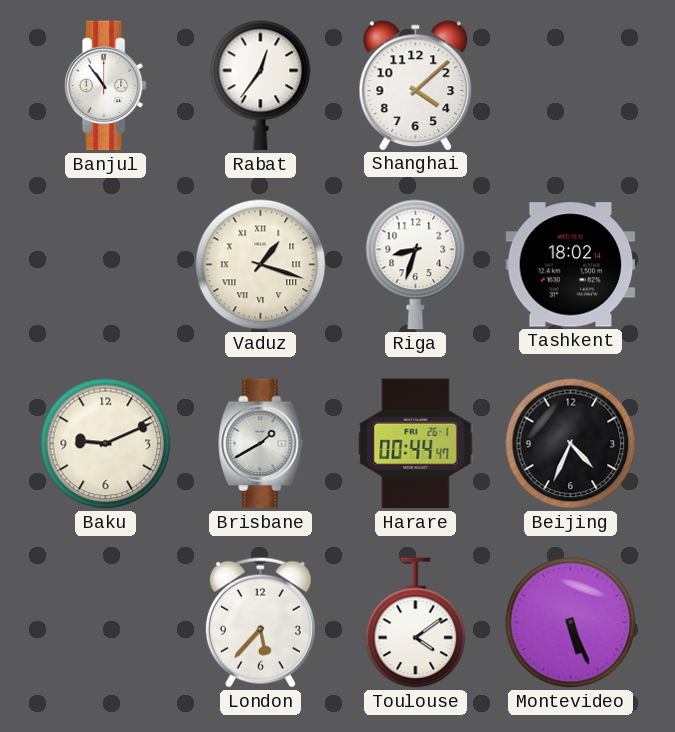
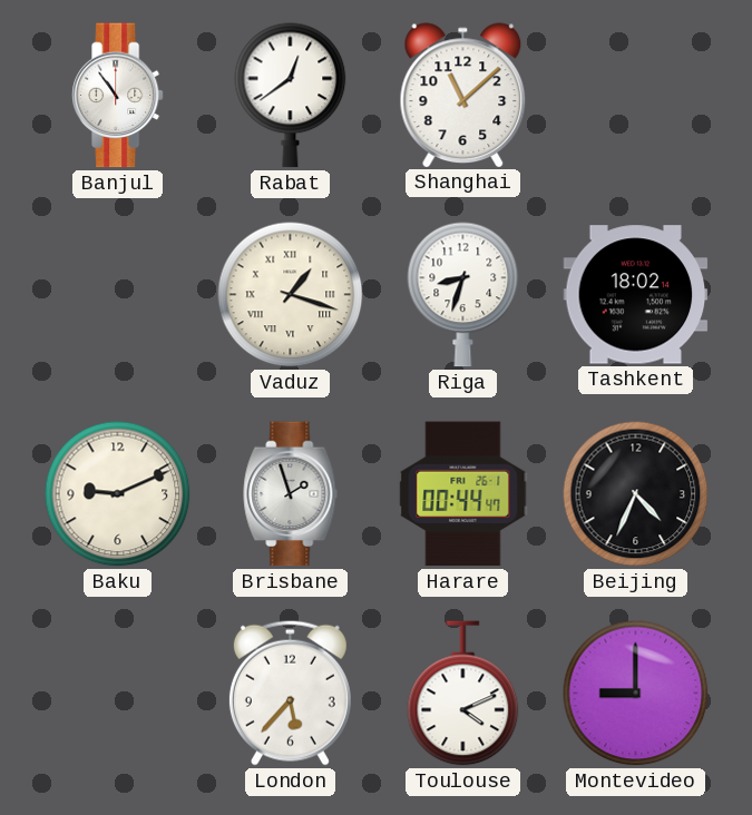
Rabat: 12:36 -> 12:39 (291, 96)
Shanghai: 4:08 -> 11:08 (463, 95)
Brisbane: 1:40 -> 1:57 (291, 494)
Toulouse: 4:09 -> 4:11 (463, 694)
Montevideo: 5:26 -> 9:00 (636, 694)
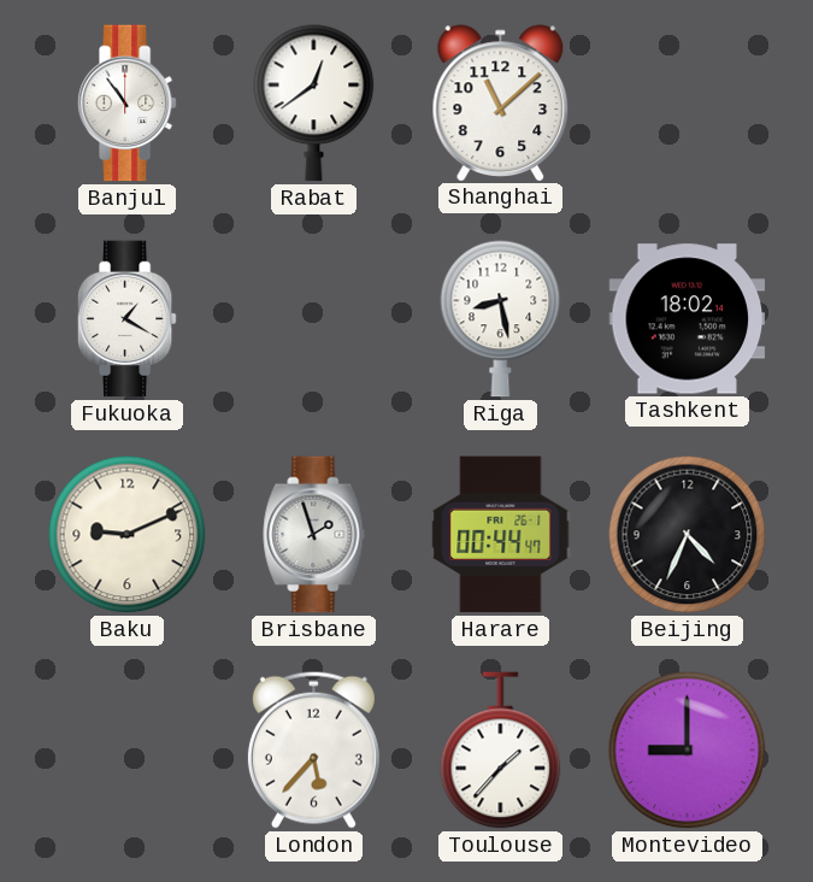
Fukuoka: none -> 1:20 (126, 319)
Vaduz: 1:18 -> none (291, 295)
Riga: 8:33 -> 8:28 (501, 319)
Toulouse: 4:11 -> 1:37 (501, 751)
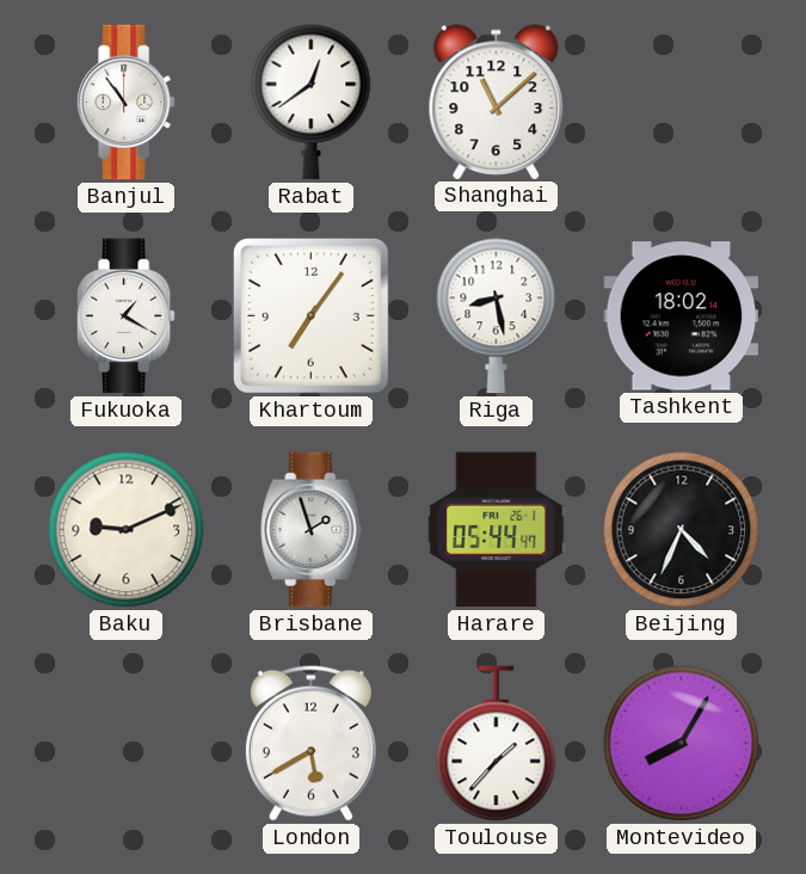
Khartoum: none -> 7:06 (312, 316)
Harare: 00:44 -> 05:44 (497, 530)
London: 5:37 -> 5:40 (310, 743)
Montevideo: 9:00 -> 8:05 (682, 744)
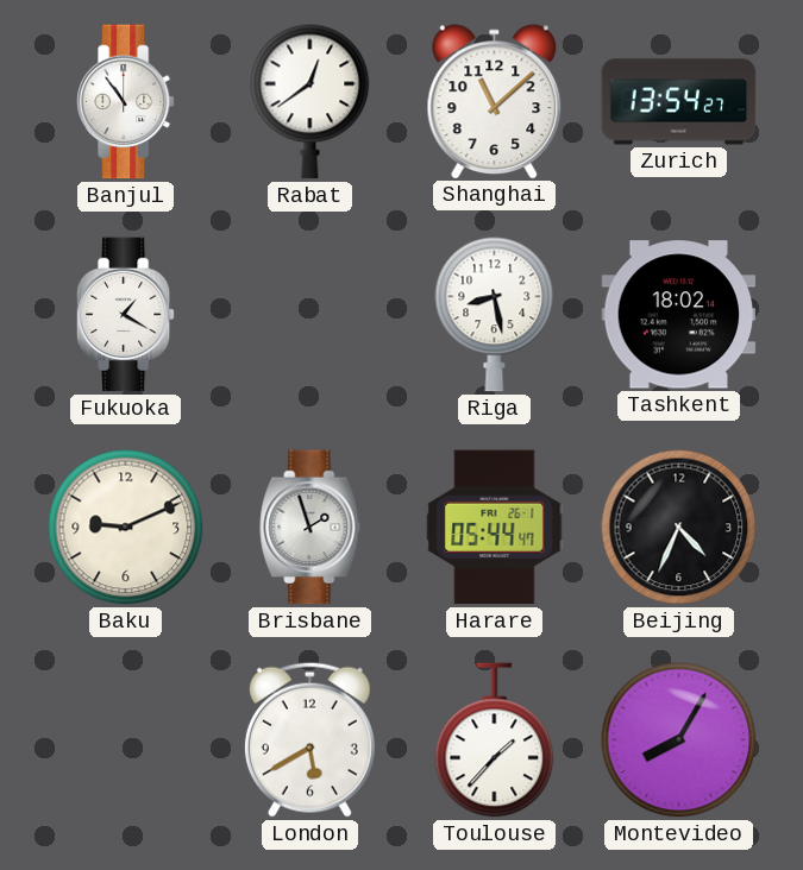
Zurich: none -> 13:54 (679, 102)
Khartoum: 7:06 -> none (312, 316)
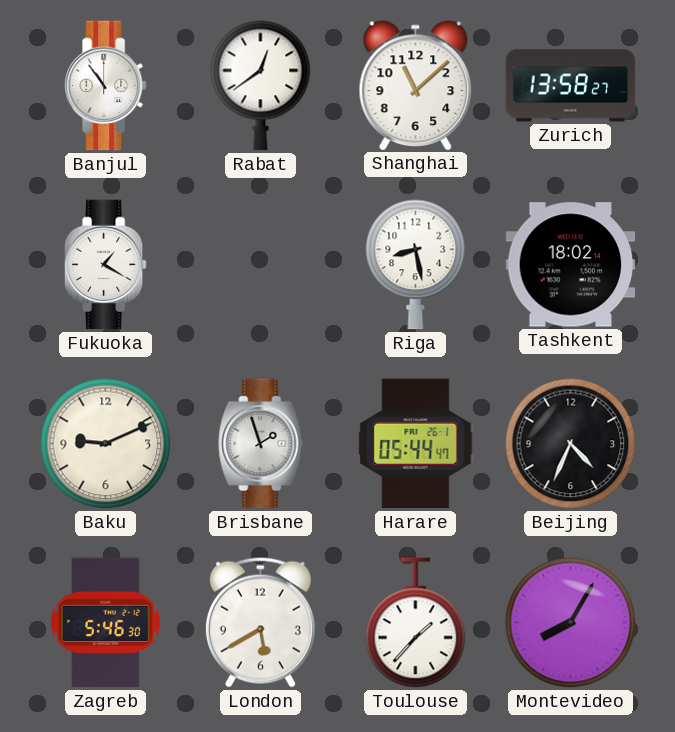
Zurich: 13:54 -> 13:58 (571, 86)
Zagreb: none -> 5:46 (105, 623)
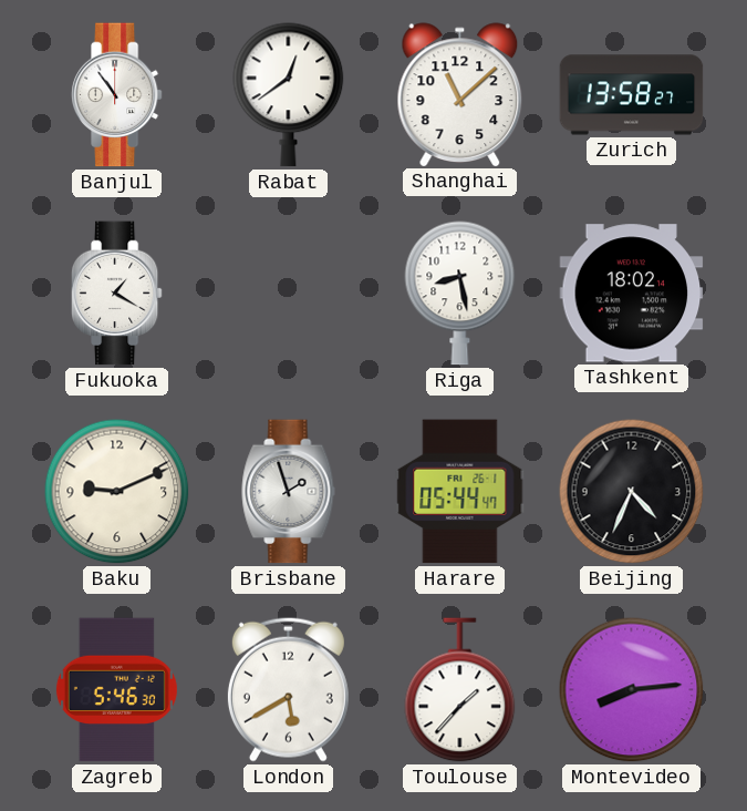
Montevideo: 8:05 -> 8:14 (632, 690)
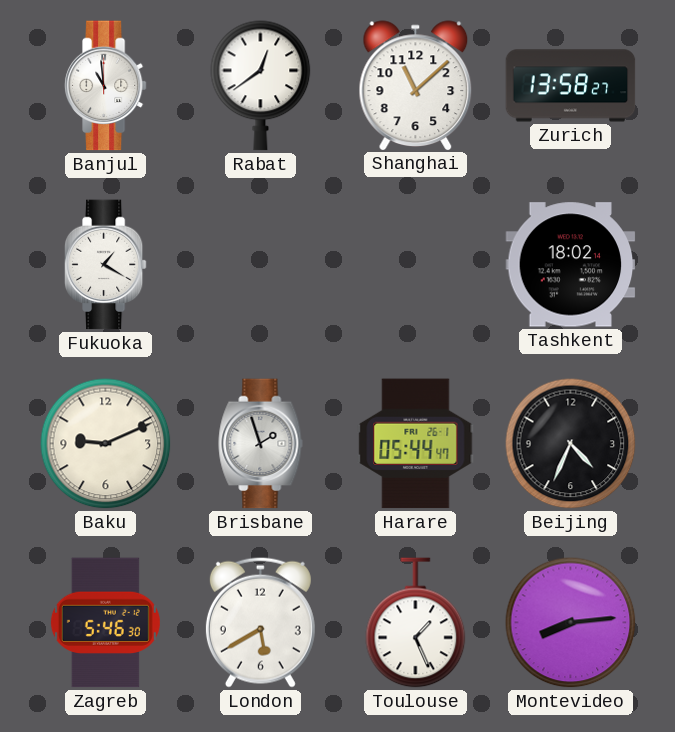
Banjul: 10:54 -> 10:59 (105, 86)
Riga: 8:28 -> none (460, 294)
Toulouse: 1:37 -> 1:26 (416, 623)
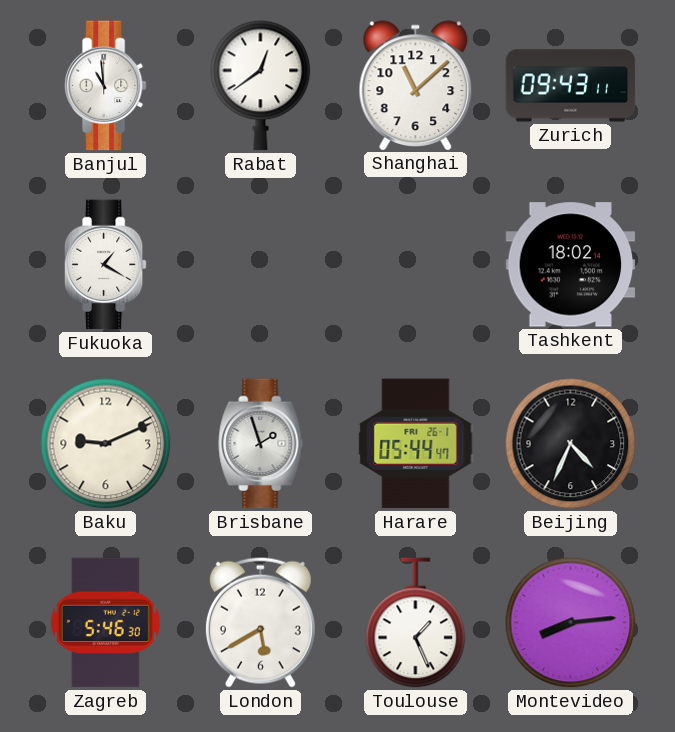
Zurich: 13:58 -> 09:43 (571, 86)
